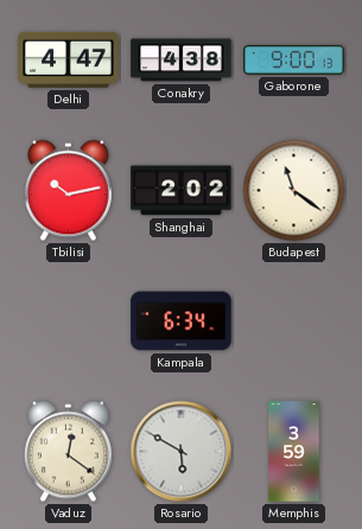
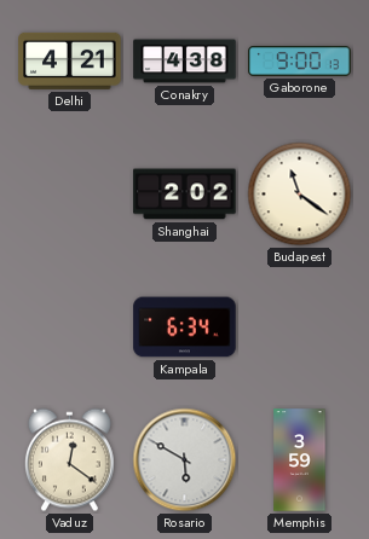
Delhi: 4:47 -> 4:21 (70, 60)
Tbilisi: 10:13 -> none (68, 191)
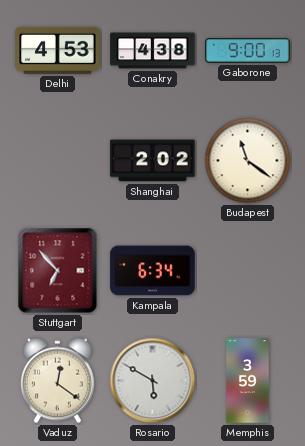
Delhi: 4:21 -> 4:53 (58, 50)
Stuttgart: none -> 6:53 (58, 271)
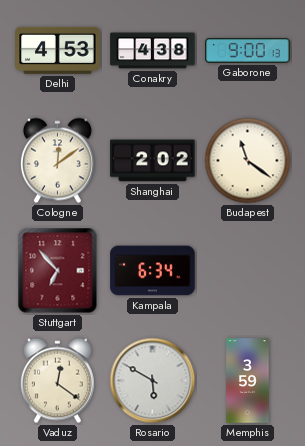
Cologne: none -> 12:09 (57, 161)
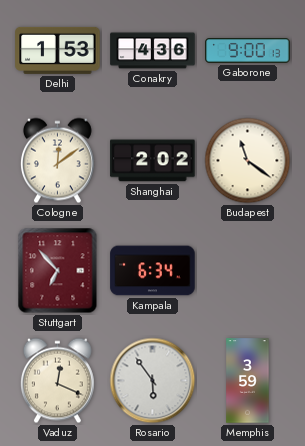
Delhi: 4:53 -> 1:53 (58, 50)
Conakry: 4:38 -> 4:36 (153, 51)
Vaduz: 12:21 -> 12:19 (57, 381)
Rosario: 5:50 -> 5:54 (153, 381)
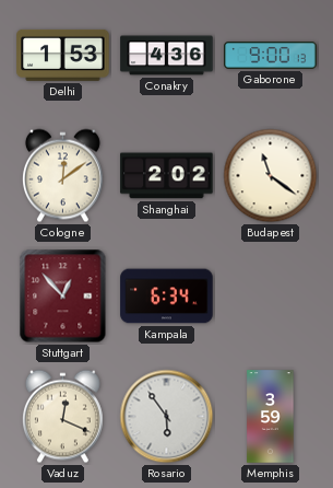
Stuttgart: 6:53 -> 12:53 (63, 297)
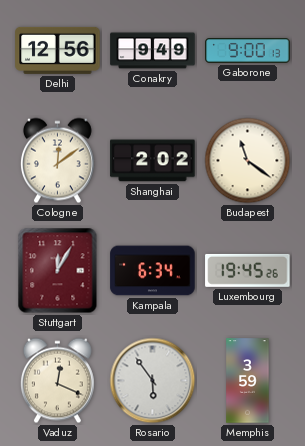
Delhi: 1:53 -> 12:56 (58, 50)
Conakry: 4:36 -> 9:49 (153, 51)
Stuttgart: 12:53 -> 12:05 (58, 271)
Luxembourg: none -> 19:45 (248, 270)
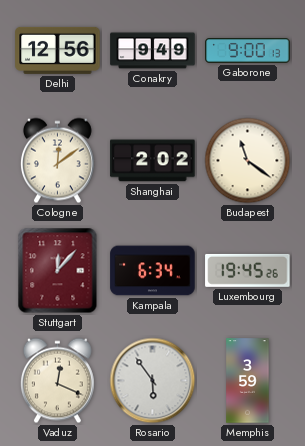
Stuttgart: 12:05 -> 12:07 (58, 271)
